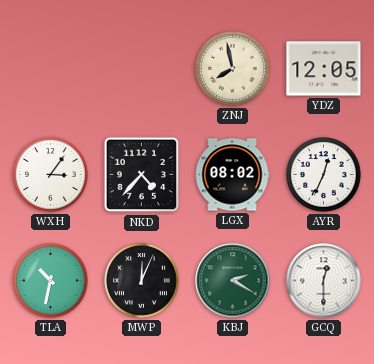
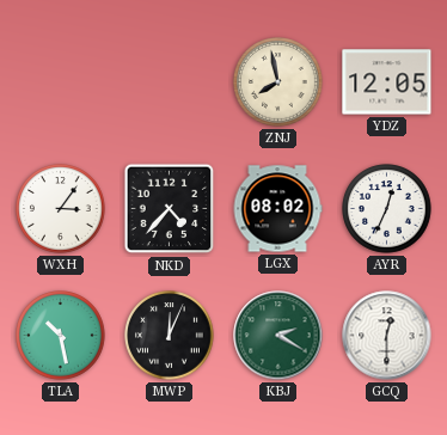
TLA: 10:32 -> 10:28 (61, 336)
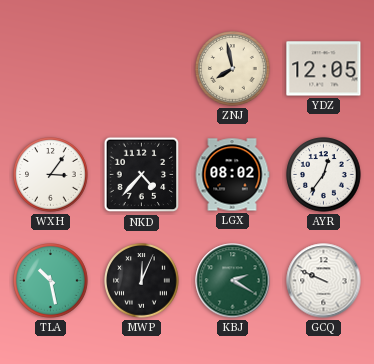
AYR: 12:34 -> 12:36 (324, 175)
GCQ: 12:30 -> 9:49 (324, 281)
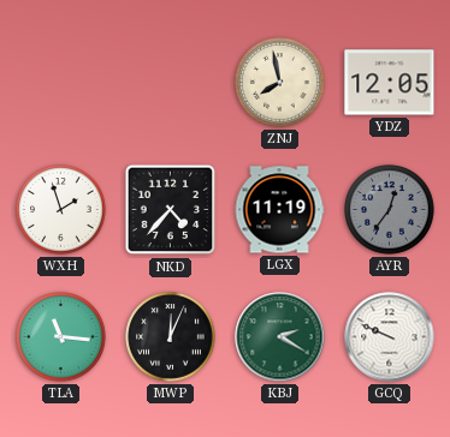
WXH: 3:06 -> 1:57 (61, 210)
LGX: 08:02 -> 11:19 (279, 210)
AYR dial: white -> grey (390, 210)
TLA: 10:28 -> 11:16 (61, 337)
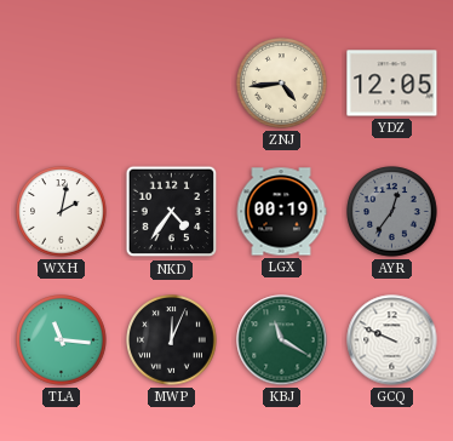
ZNJ: 7:58 -> 4:44 (282, 84)
WXH: 1:57 -> 2:02 (62, 212)
NKD: 4:37 -> 4:36 (172, 212)
LGX: 11:19 -> 00:19 (281, 212)
KBJ: 2:20 -> 11:20 (282, 340)
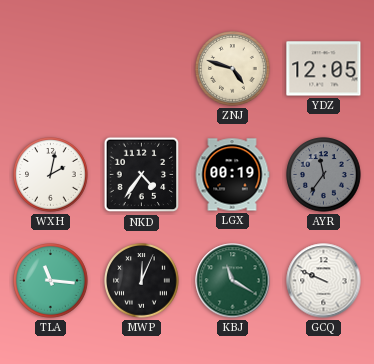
ZNJ: 4:44 -> 4:48 (233, 69)
AYR: 12:36 -> 11:36 (324, 175)
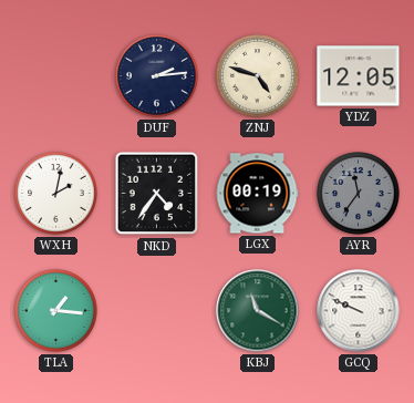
DUF: none -> 2:14 (157, 76)
TLA: 11:16 -> 1:16 (56, 311)
MWP: 12:04 -> none (142, 281)
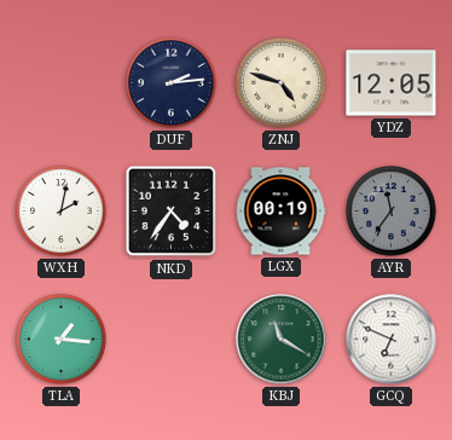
GCQ: 9:49 -> 6:49 (392, 340)
